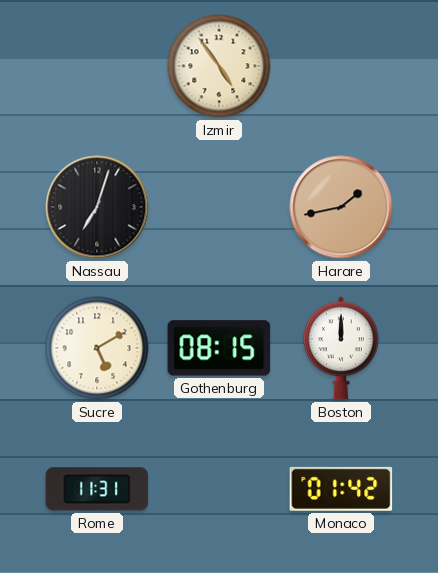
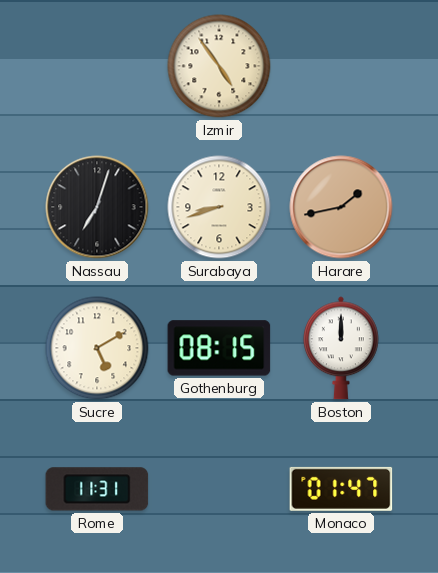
Surabaya: none -> 8:42 (219, 207)
Monaco: 01:42 -> 01:47 (341, 489)
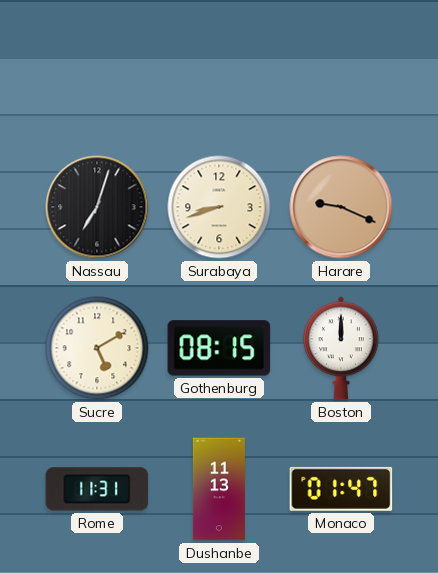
Izmir: 4:54 -> none (219, 66)
Harare: 1:43 -> 9:19 (341, 207)
Dushanbe: none -> 11:13 (219, 489)
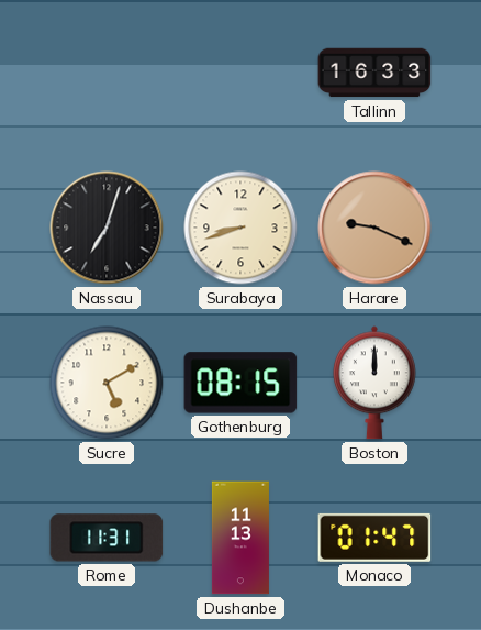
Tallinn: none -> 16:33 (374, 73)
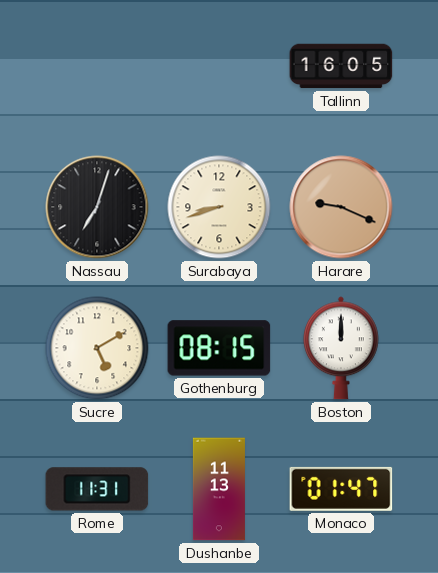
Tallinn: 16:33 -> 16:05 (341, 66)
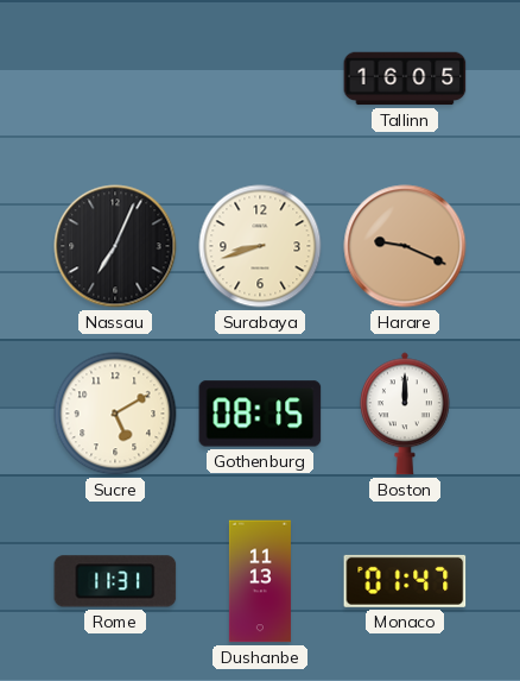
Nassau: 7:03 -> 7:04 (115, 246)
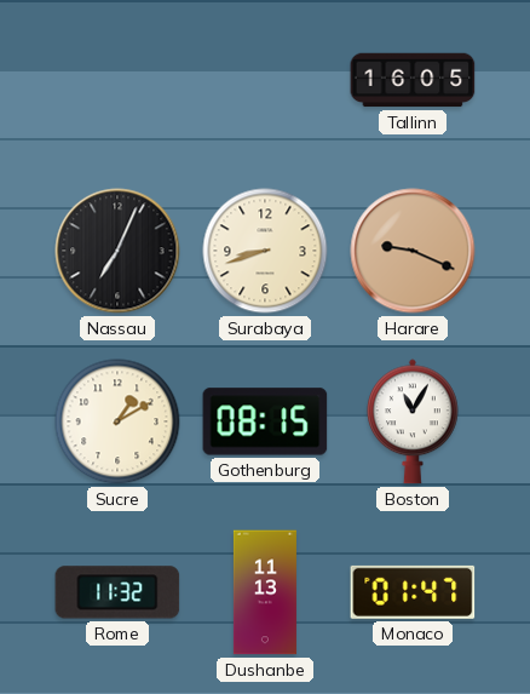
Sucre: 5:10 -> 1:10 (117, 421)
Boston: 12:00 -> 11:05 (414, 421)
Rome: 11:31 -> 11:32 (117, 592)
